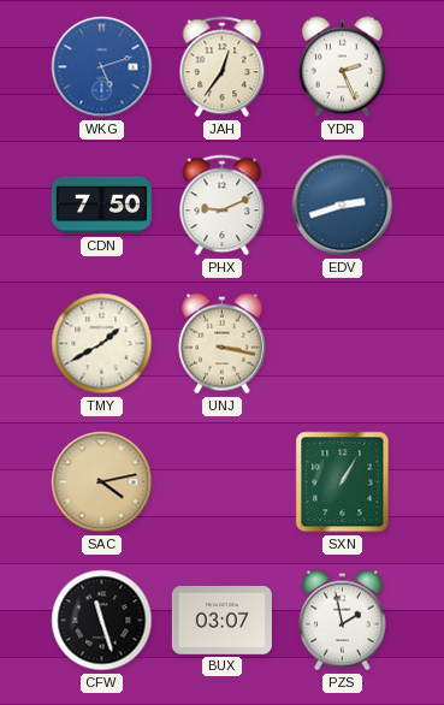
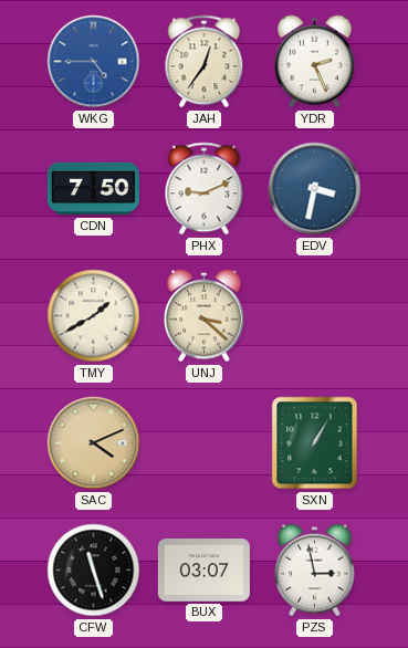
WKG: 5:12 -> 4:45 (94, 62)
EDV: 2:42 -> 3:32 (315, 189)
UNJ: 3:17 -> 3:22 (205, 316)
SAC: 4:13 -> 4:11 (94, 443)
PZS: 1:58 -> 2:58 (315, 571)
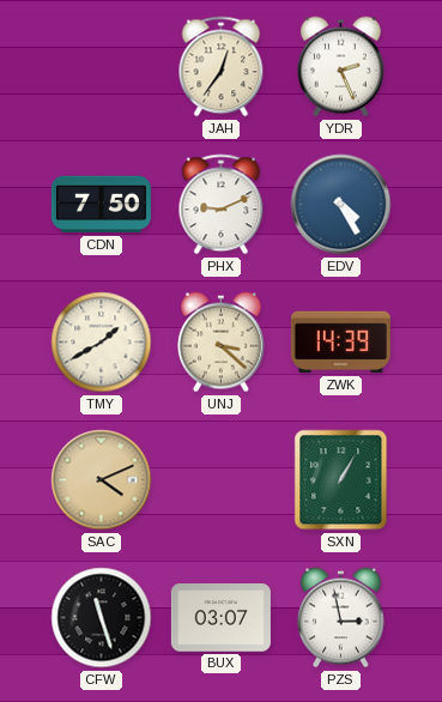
WKG: 4:45 -> none (94, 62)
EDV: 3:32 -> 4:25 (341, 205)
ZWK: none -> 14:39 (340, 343)
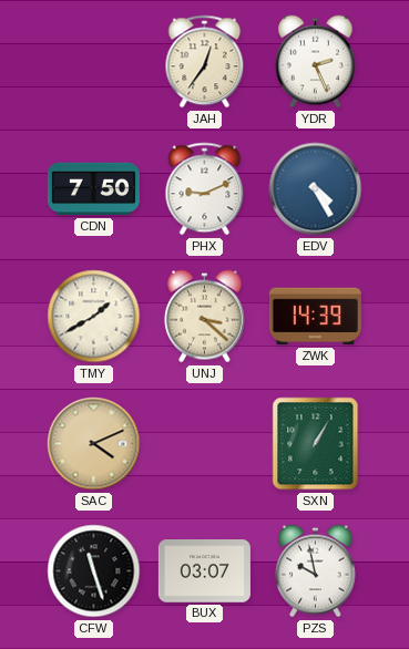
PZS: 2:58 -> 9:58 (316, 571)
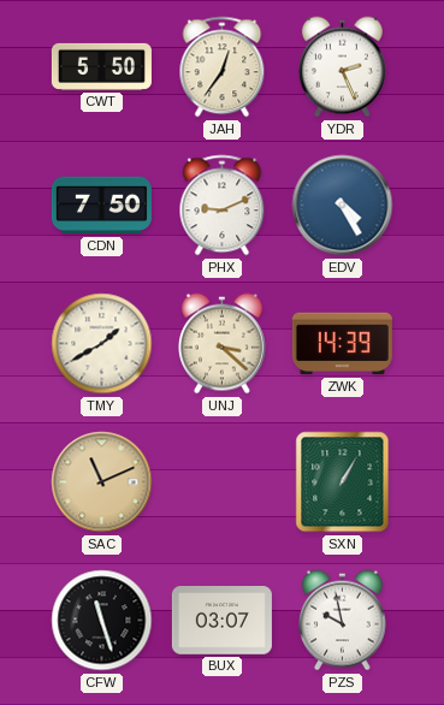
CWT: none -> 5:50 (101, 66)
SAC: 4:11 -> 11:11 (102, 482)
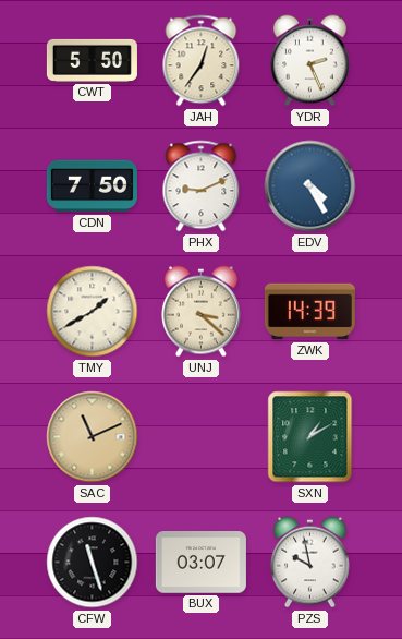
SXN: 1:05 -> 1:10 (310, 437)
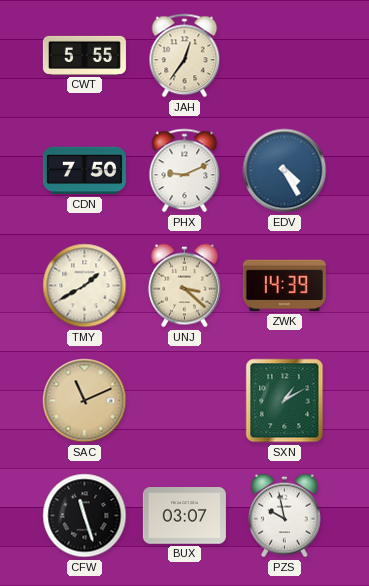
CWT: 5:50 -> 5:55 (84, 55)
YDR: 2:26 -> none (310, 61)
